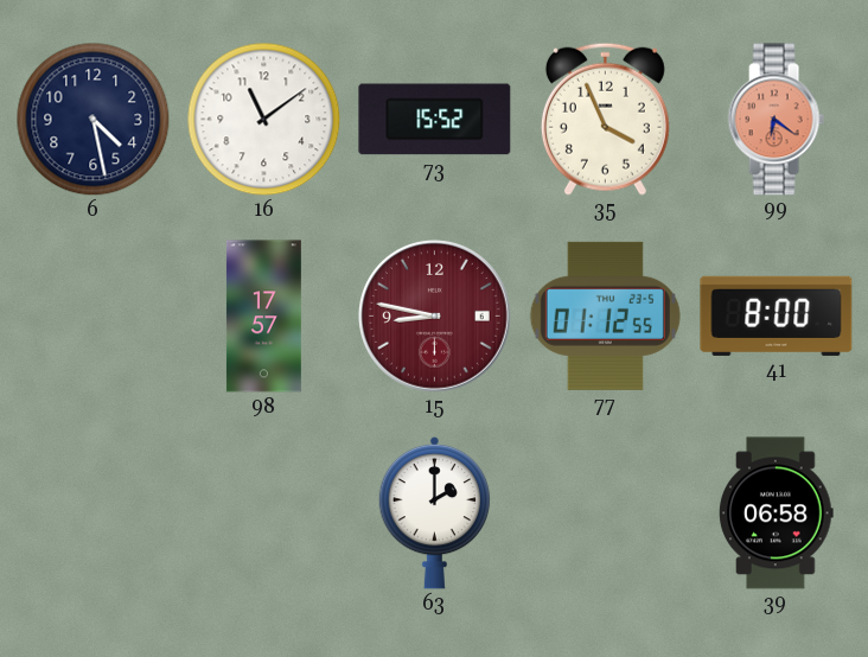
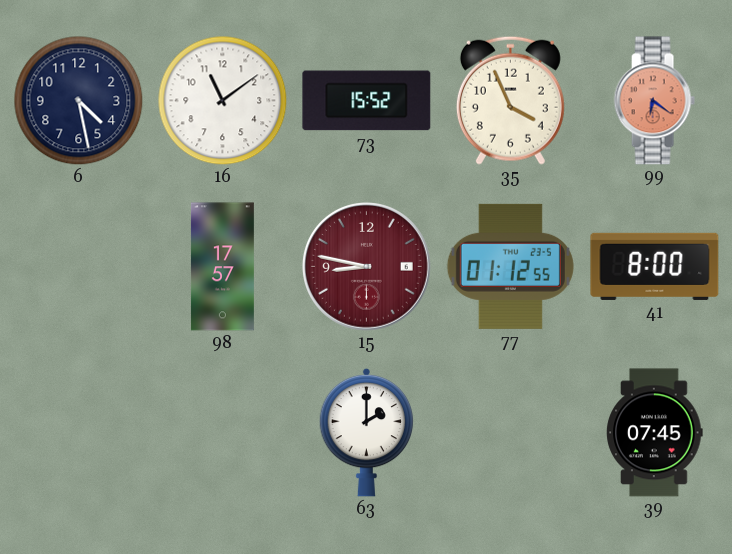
39: 06:58 -> 07:45 (655, 433)
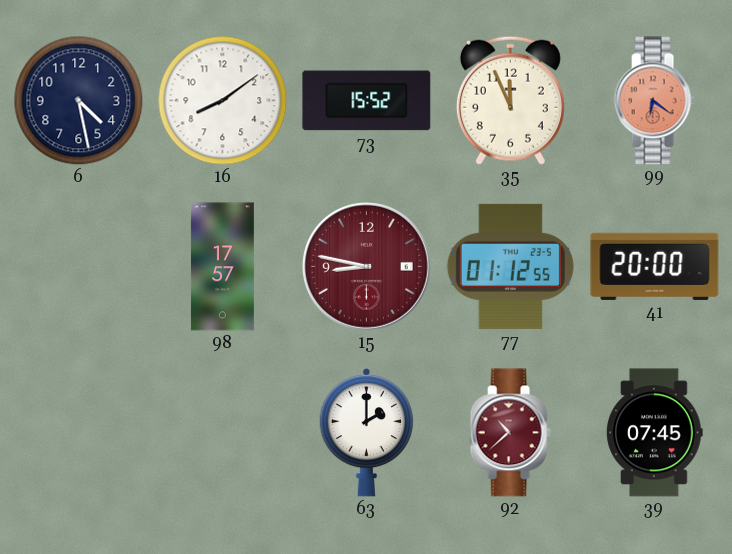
16: 11:09 -> 8:09 (222, 100)
35: 3:56 -> 11:56 (510, 100)
41: 8:00 -> 20:00 (655, 266)
92: none -> 10:38 (510, 433)
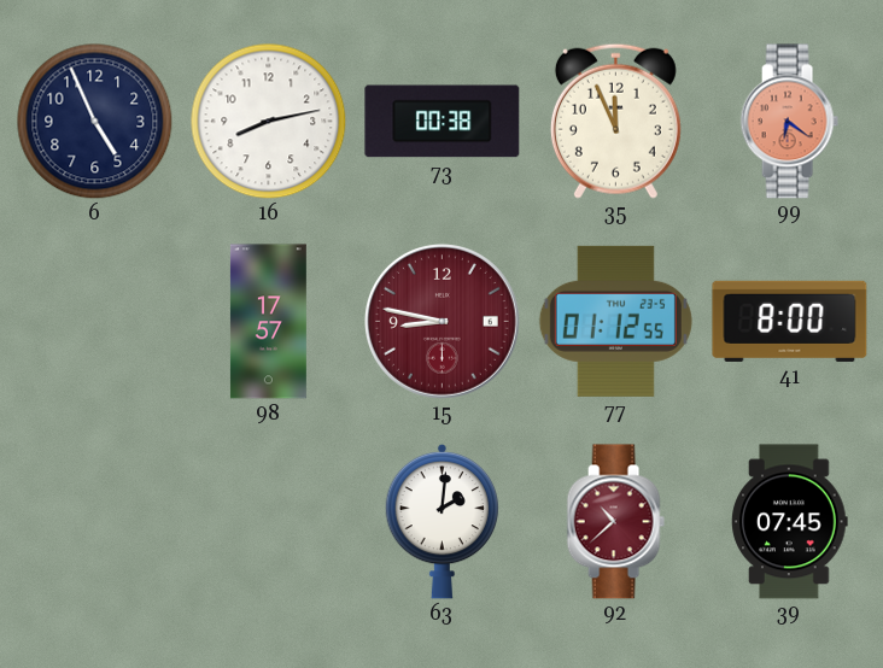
6: 4:28 -> 4:56 (94, 121)
16: 8:09 -> 8:13 (268, 121)
73: 15:52 -> 00:38 (443, 122)
41: 20:00 -> 8:00 (790, 321)
63: 2:00 -> 2:01 (443, 521)
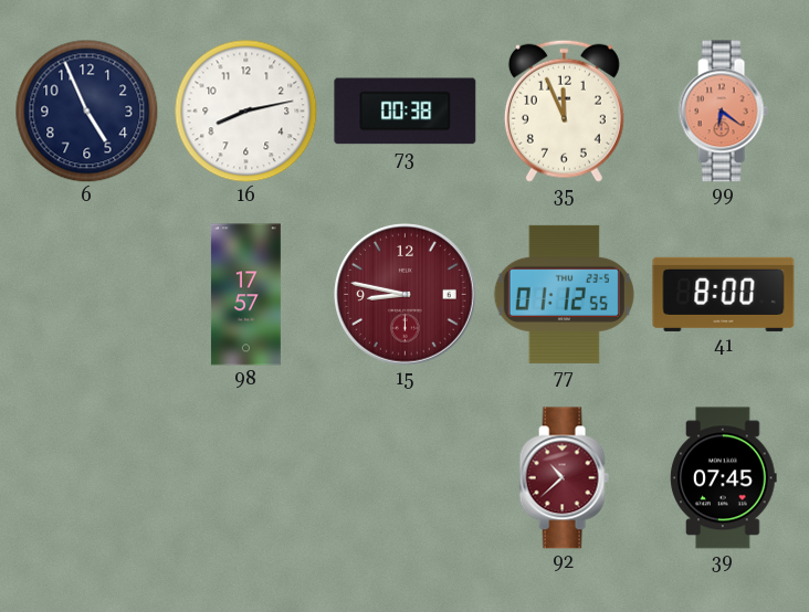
63: 2:01 -> none (443, 521)
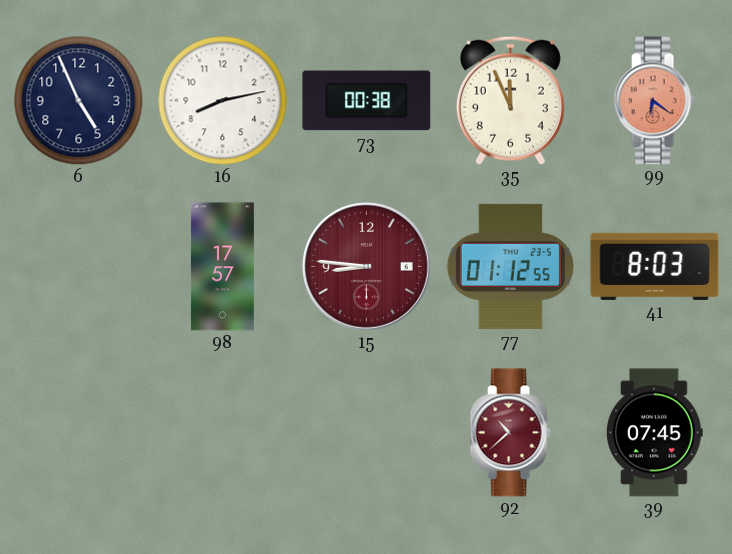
15: 8:47 -> 8:46 (367, 267)
41: 8:00 -> 8:03 (655, 266)
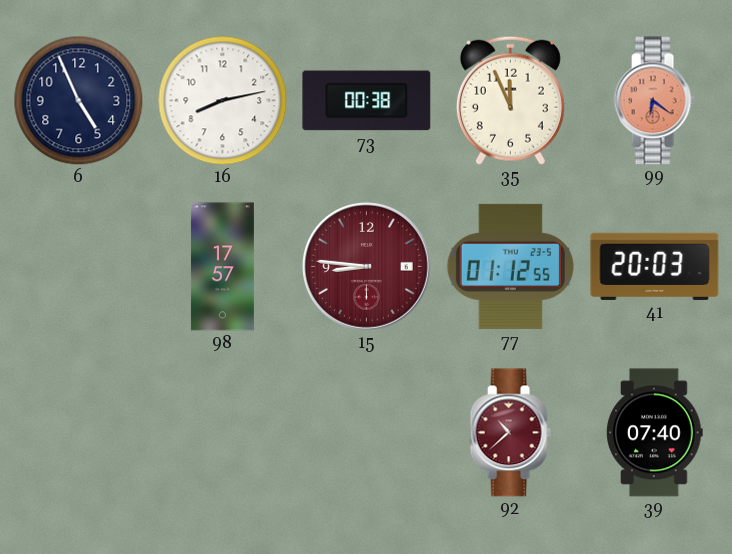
41: 8:03 -> 20:03 (655, 266)
39: 07:45 -> 07:40 (655, 433)
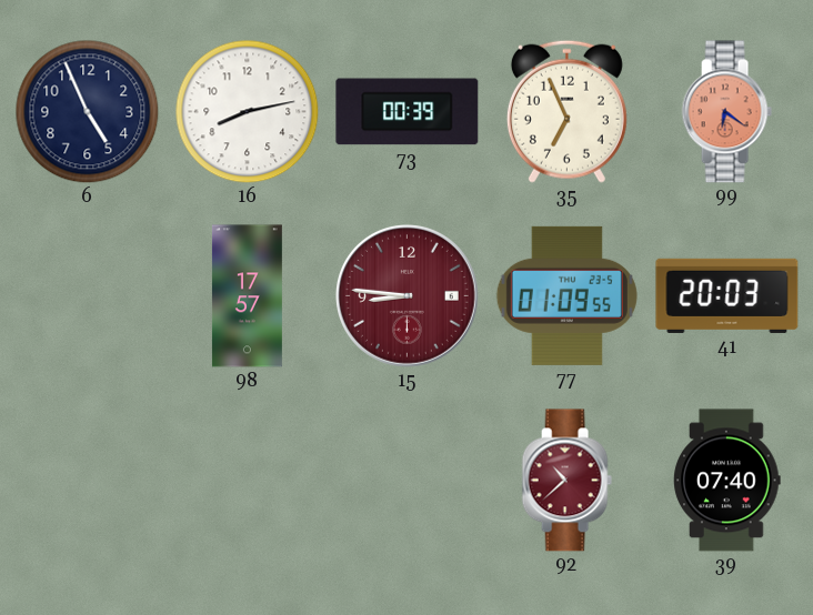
73: 00:38 -> 00:39 (408, 112)
35: 11:56 -> 6:56 (566, 111)
77: 01:12 -> 01:09 (566, 295)
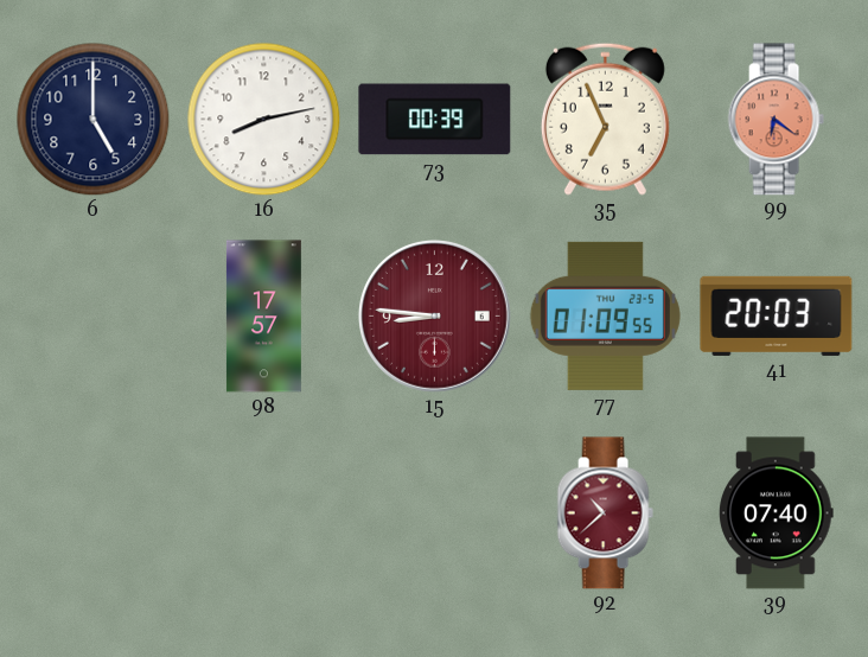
6: 4:56 -> 5:00 (92, 119)
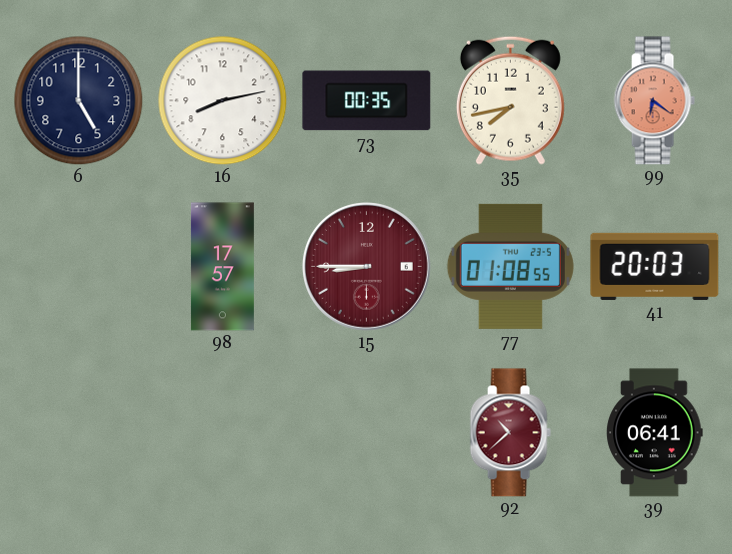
73: 00:39 -> 00:35 (367, 101)
35: 6:56 -> 7:43 (510, 100)
15: 8:46 -> 8:45 (367, 267)
77: 01:09 -> 01:08 (510, 266)
39: 07:40 -> 06:41 (655, 433)
